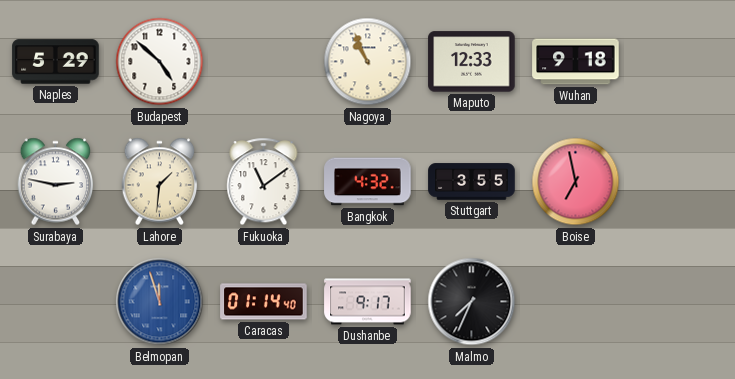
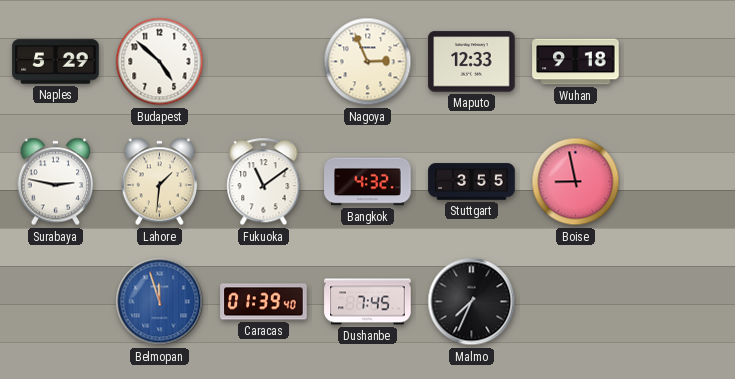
Nagoya: 10:56 -> 2:56 (368, 62)
Boise: 6:58 -> 8:58 (576, 182)
Caracas: 01:14 -> 01:39 (264, 302)
Dushanbe: 9:17 -> 7:45 (368, 302)
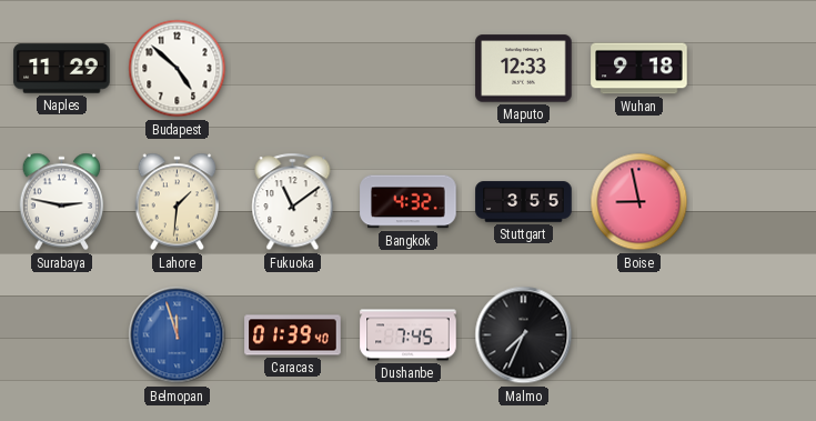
Naples: 5:29 -> 11:29 (62, 69)
Nagoya: 2:56 -> none (368, 62)
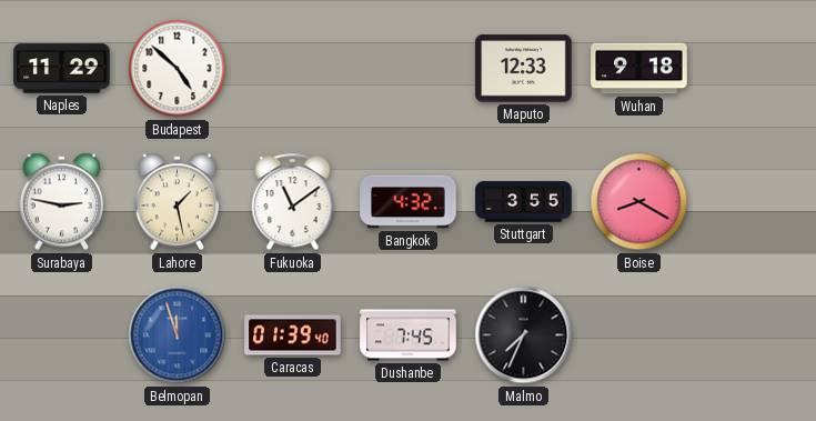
Lahore: 1:31 -> 1:28 (178, 202)
Boise: 8:58 -> 8:20 (639, 202)
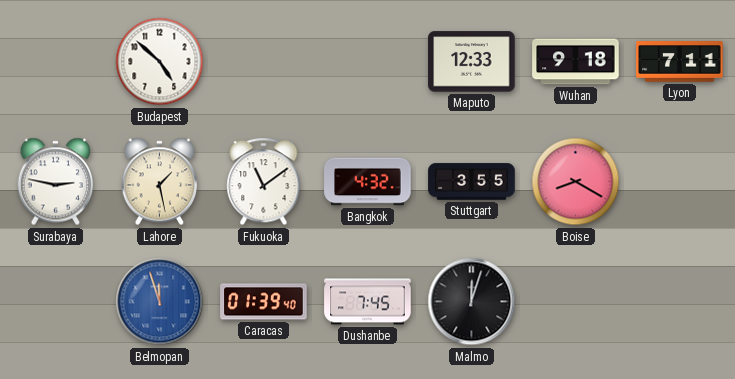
Naples: 11:29 -> none (62, 69)
Lyon: none -> 7:11 (680, 62)
Malmo: 7:34 -> 12:03 (472, 302)
